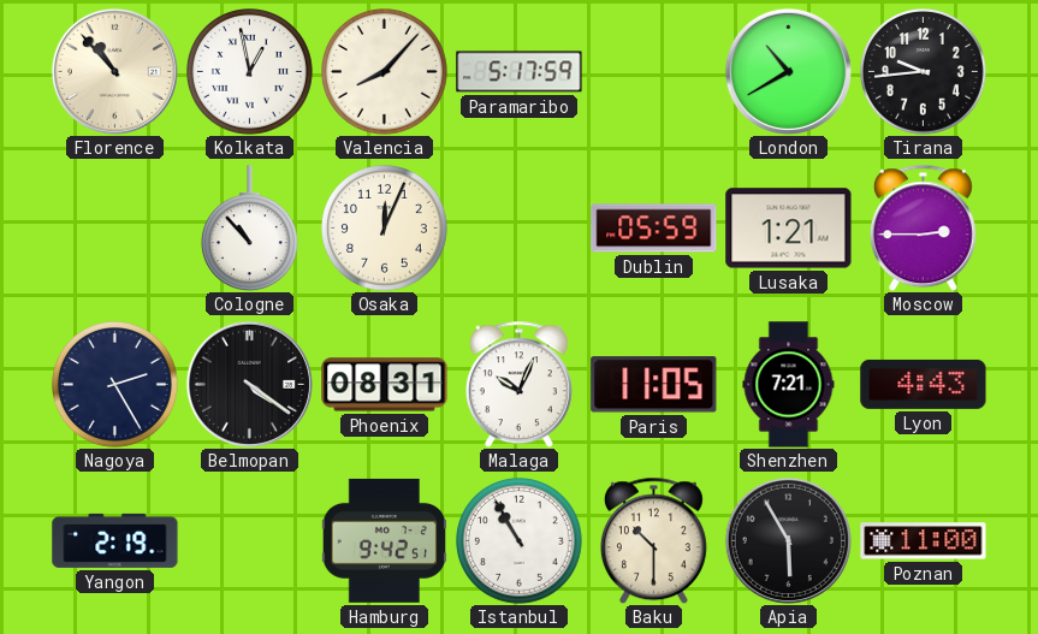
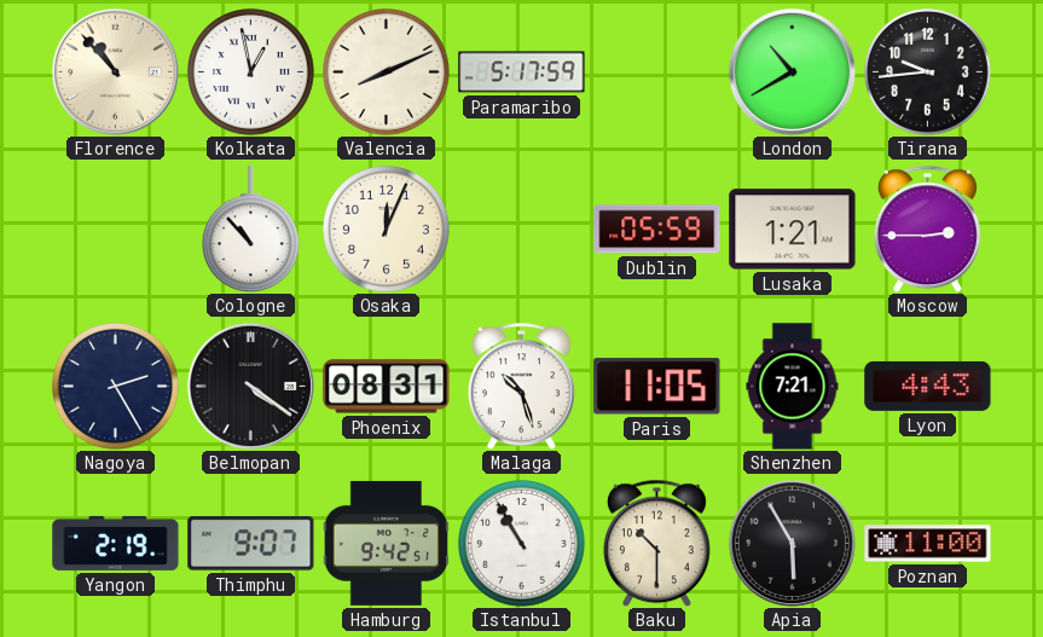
Valencia: 8:07 -> 8:11 (387, 73)
Malaga: 10:04 -> 10:27 (521, 386)
Thimphu: none -> 9:07 (251, 544)
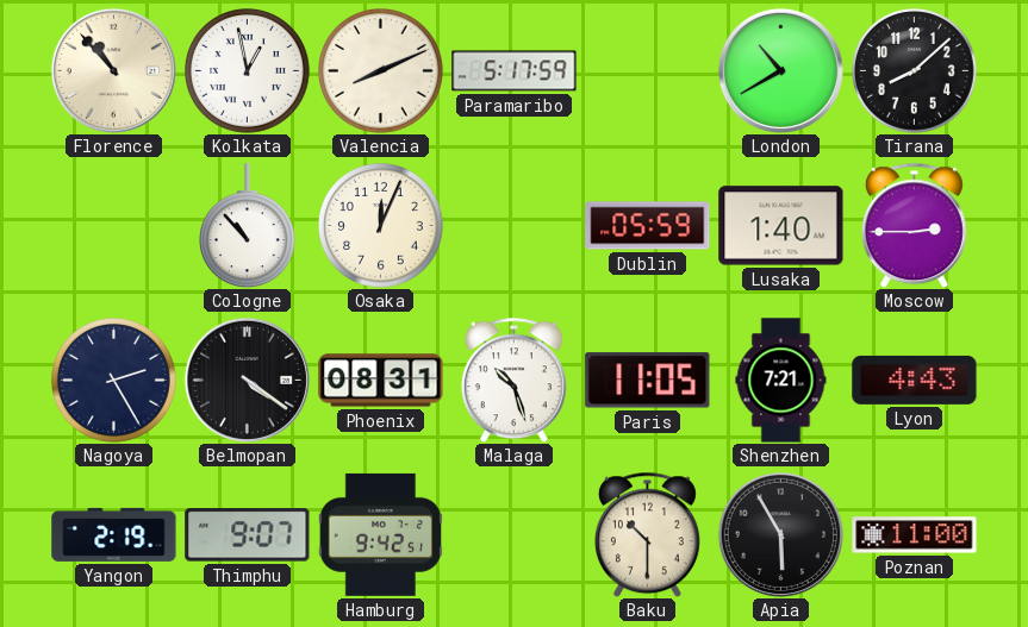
Tirana: 9:44 -> 8:08 (915, 71)
Lusaka: 1:21 -> 1:40 (781, 226)
Istanbul: 10:55 -> none (522, 544)
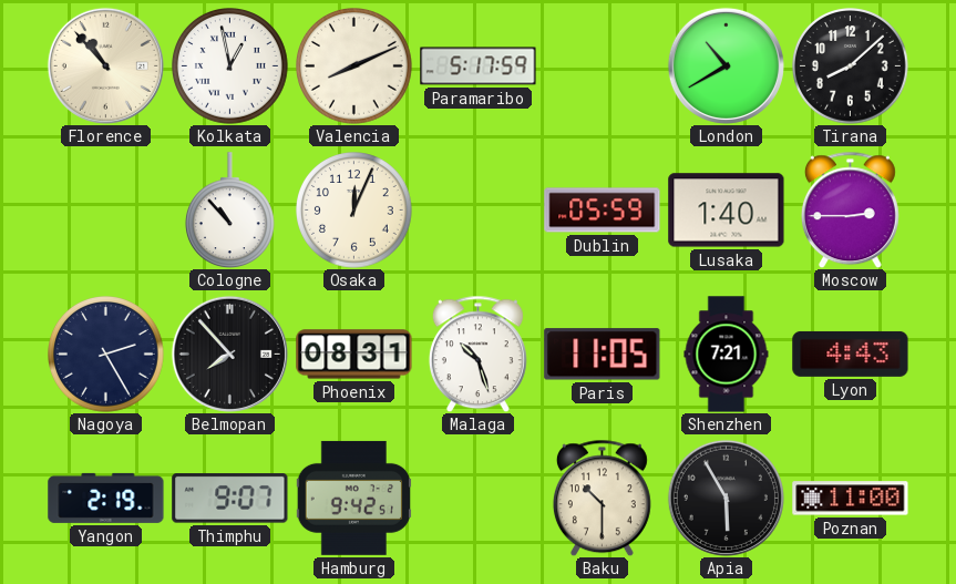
Belmopan: 4:21 -> 7:53 (229, 354)
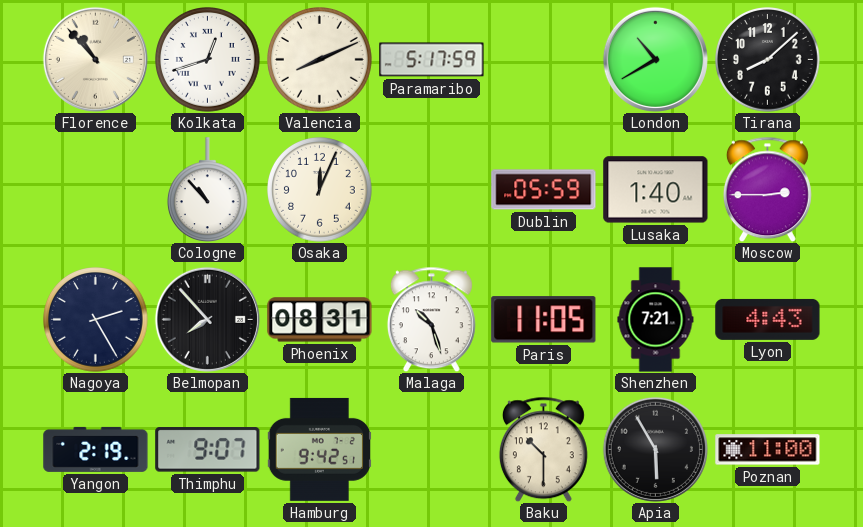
Kolkata: 12:58 -> 12:42 (208, 60)
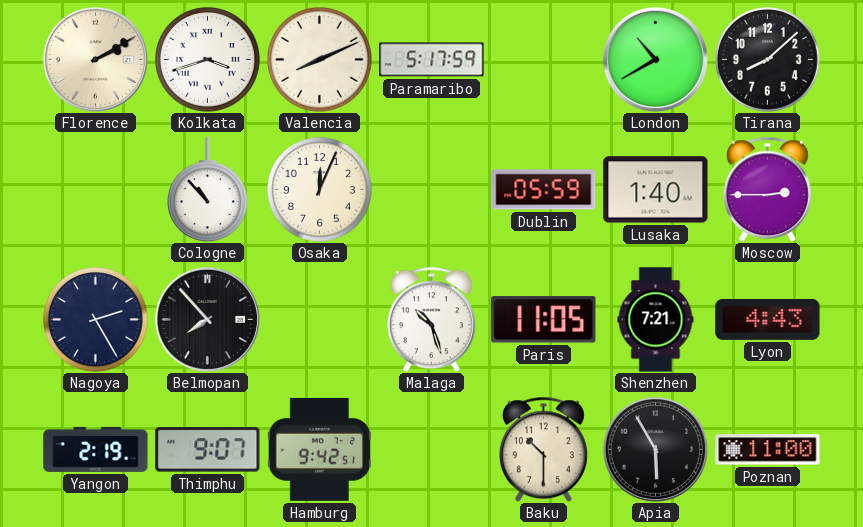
Florence: 10:53 -> 2:10 (95, 59)
Kolkata: 12:42 -> 3:42 (208, 60)
Phoenix: 08:31 -> none (320, 320)
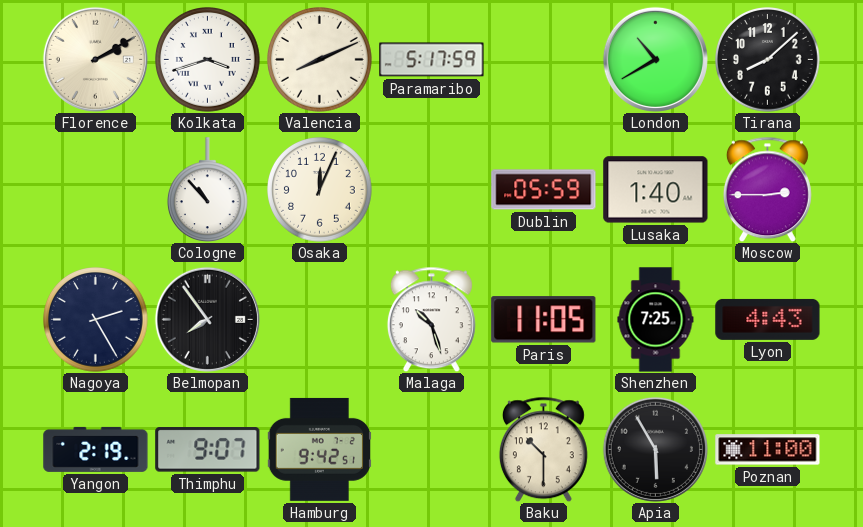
Belmopan: 7:53 -> 7:54 (207, 319)
Shenzhen: 7:21 -> 7:25 (656, 320)
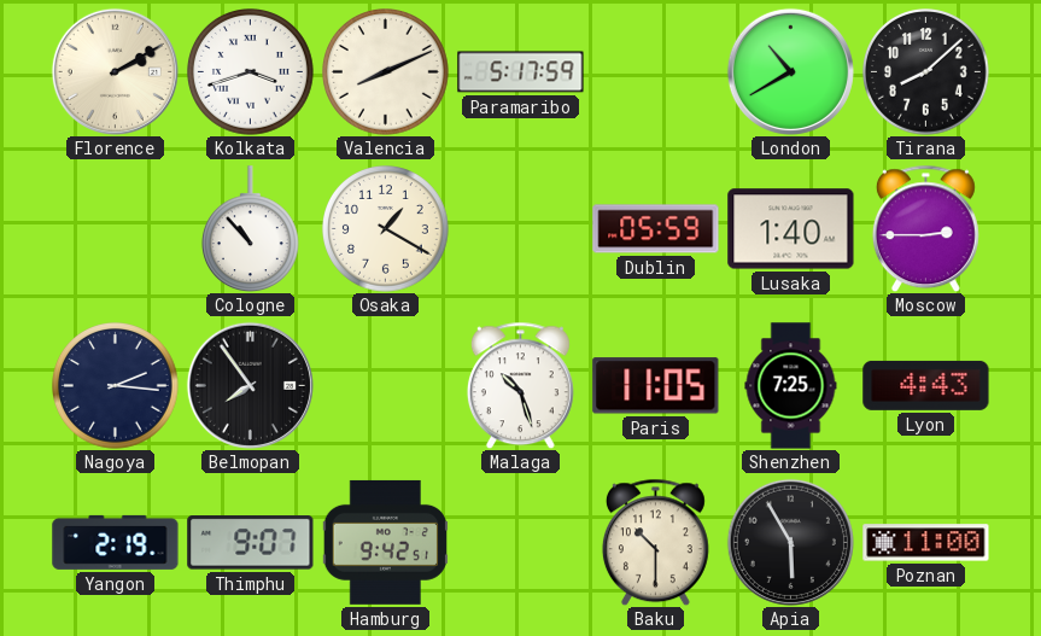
Osaka: 12:04 -> 1:20 (386, 229)
Nagoya: 2:25 -> 2:16 (116, 386)
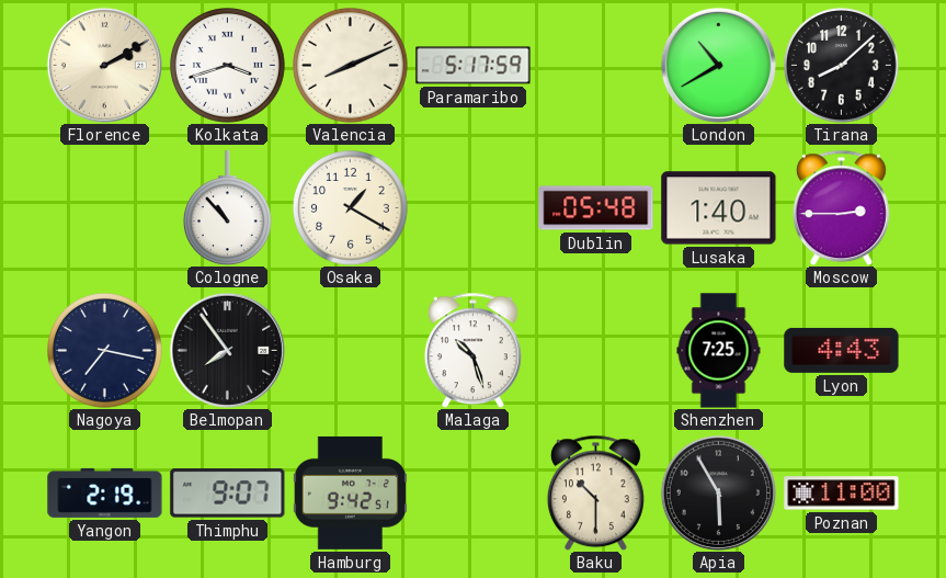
Dublin: 05:59 -> 05:48 (596, 208)
Nagoya: 2:16 -> 7:17 (105, 351)
Paris: 11:05 -> none (656, 386)
